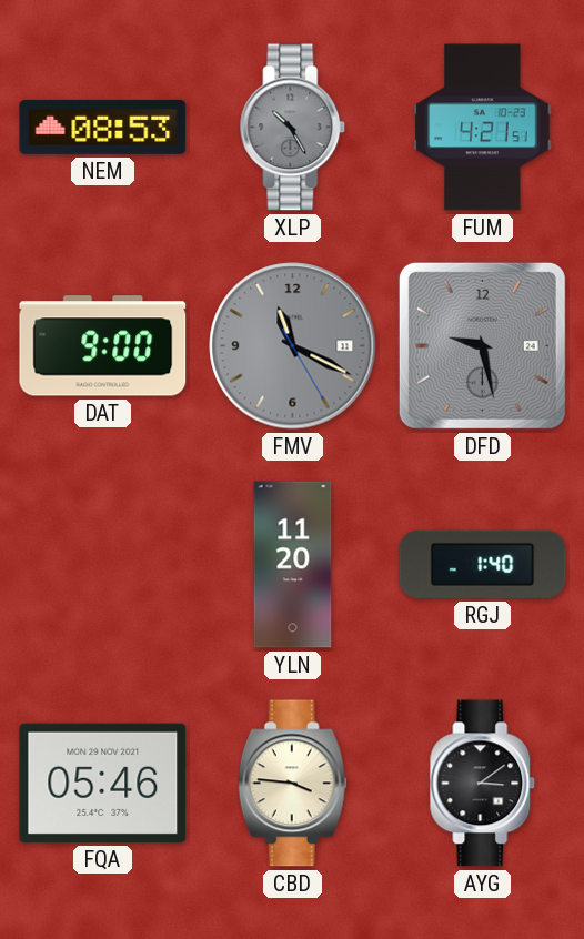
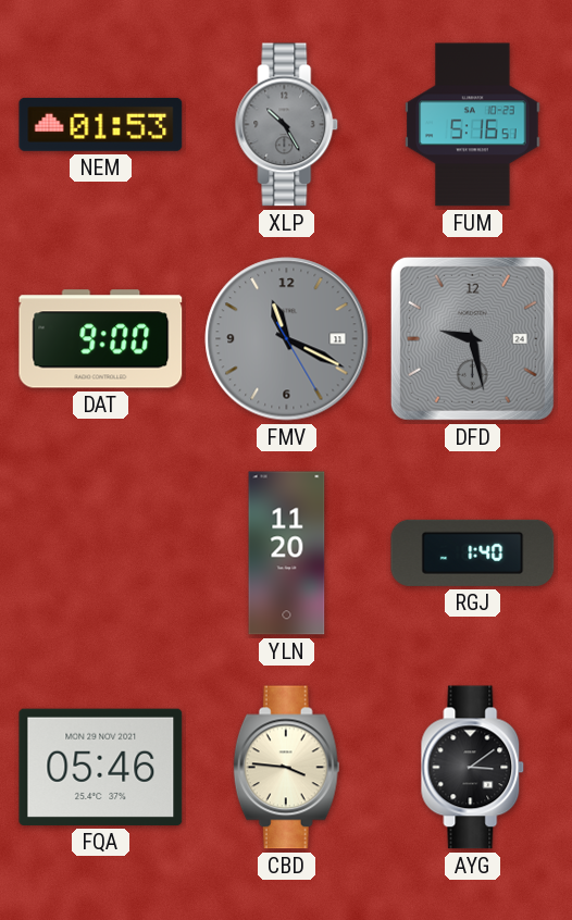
NEM: 08:53 -> 01:53 (101, 124)
FUM: 4:21 -> 5:16 (473, 125)
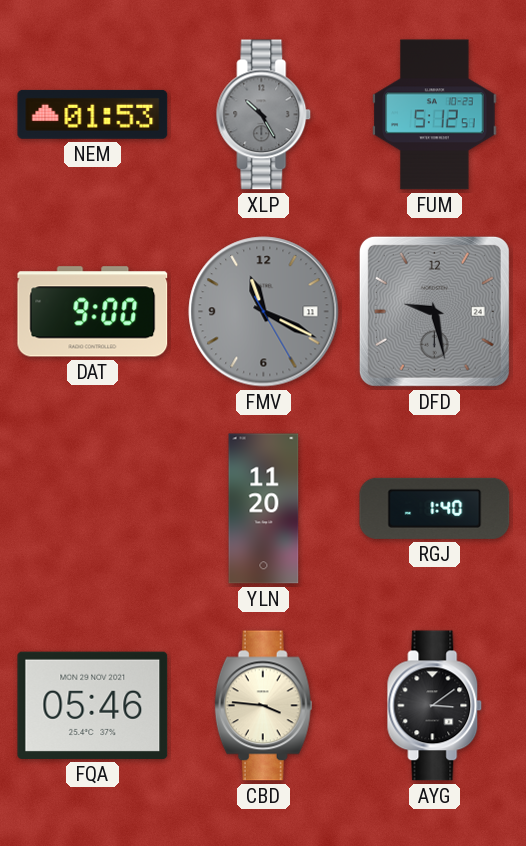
FUM: 5:16 -> 5:12 (435, 115)
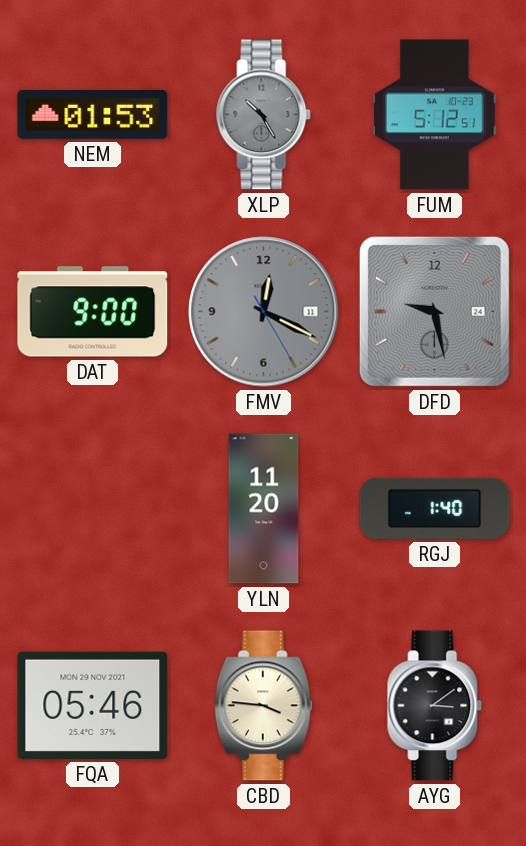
FMV: 11:19 -> 12:19 (264, 312)
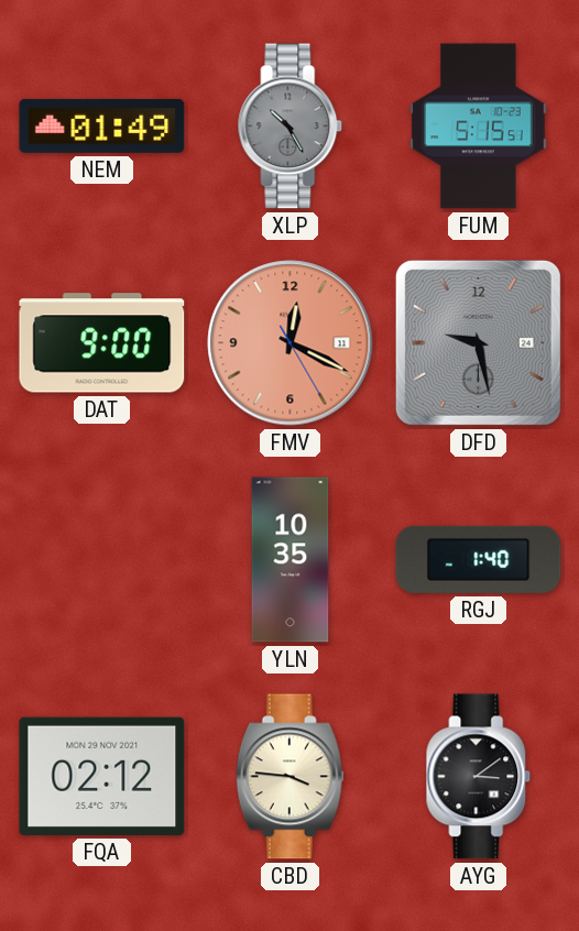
NEM: 01:53 -> 01:49 (102, 125)
FUM: 5:12 -> 5:15 (479, 127)
FMV dial: grey -> salmon (291, 343)
YLN: 11:20 -> 10:35 (291, 560)
FQA: 05:46 -> 02:12 (102, 776)
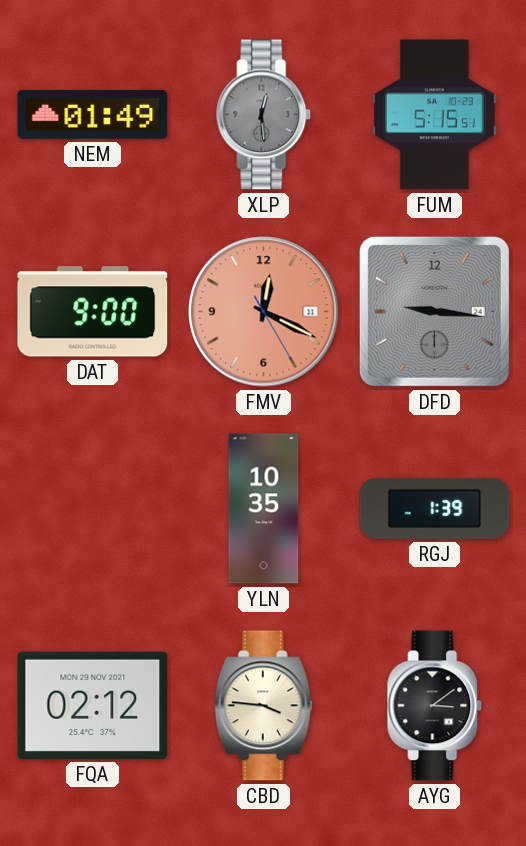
XLP: 10:25 -> 12:29 (264, 115)
DFD: 9:28 -> 9:16 (434, 311)
RGJ: 1:40 -> 1:39 (435, 508)
